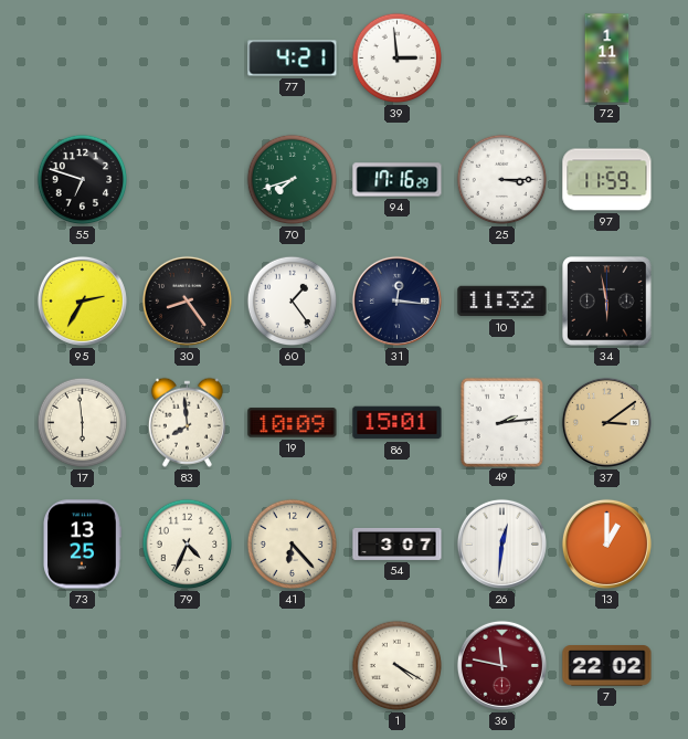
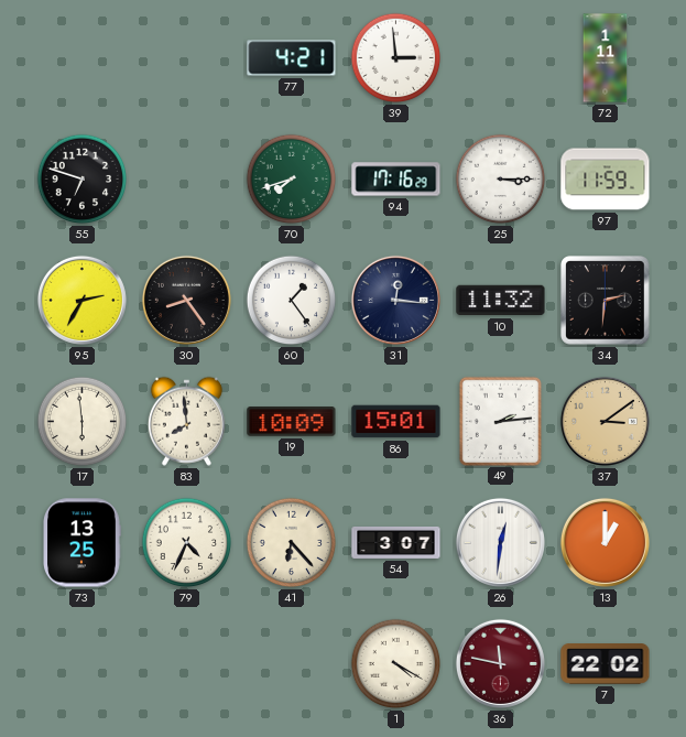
34: 5:58 -> 2:31 (606, 301)
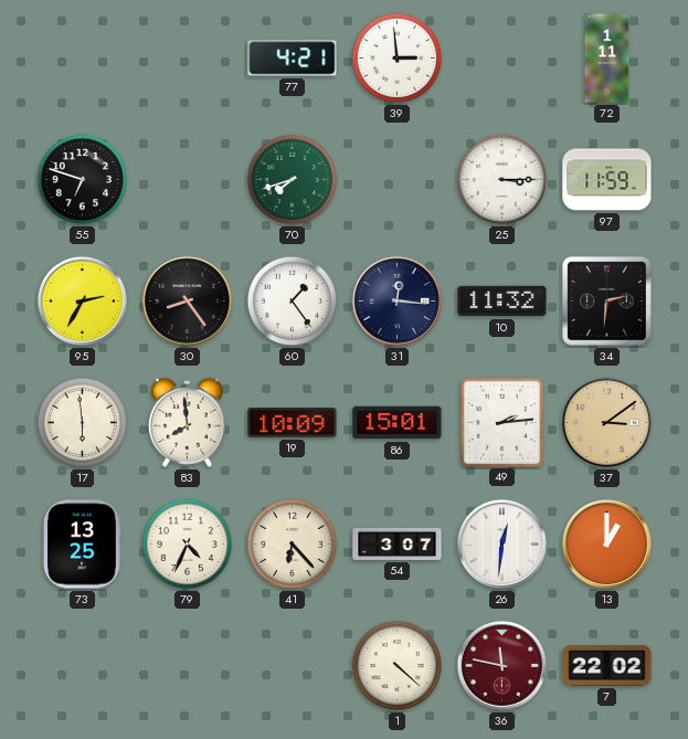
94: 17:16 -> none (396, 180)
1: 4:20 -> 4:22 (398, 666)
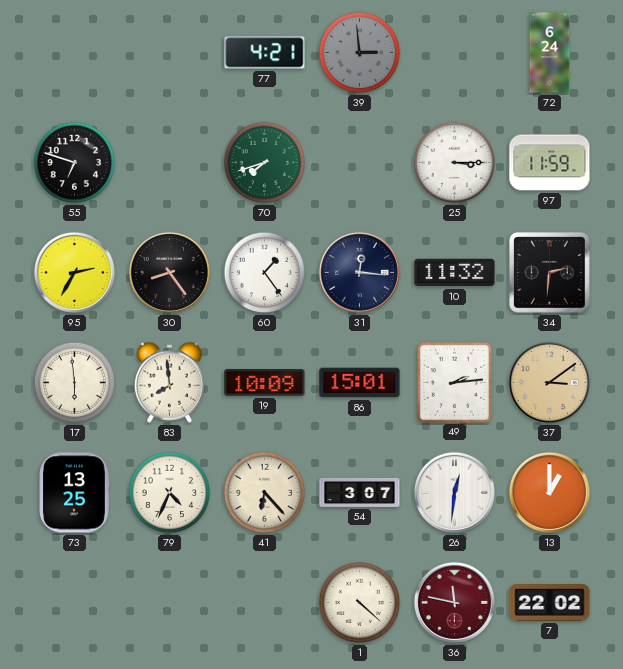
39 dial: white -> grey (360, 53)
72: 1:11 -> 6:24 (550, 53)
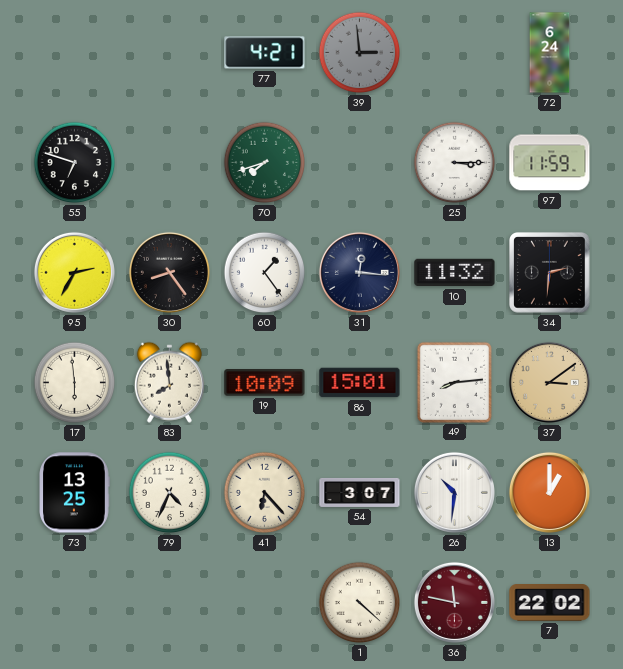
49: 2:14 -> 8:14 (454, 382)
26: 12:31 -> 10:31 (454, 492)
